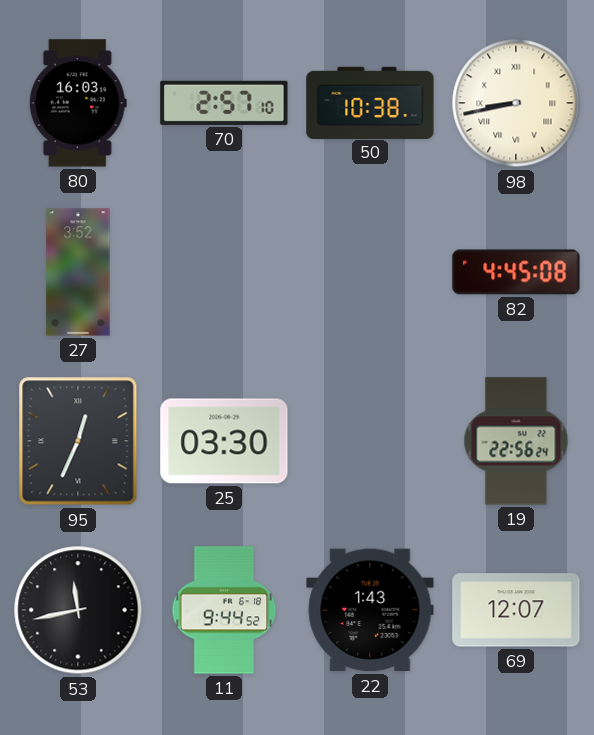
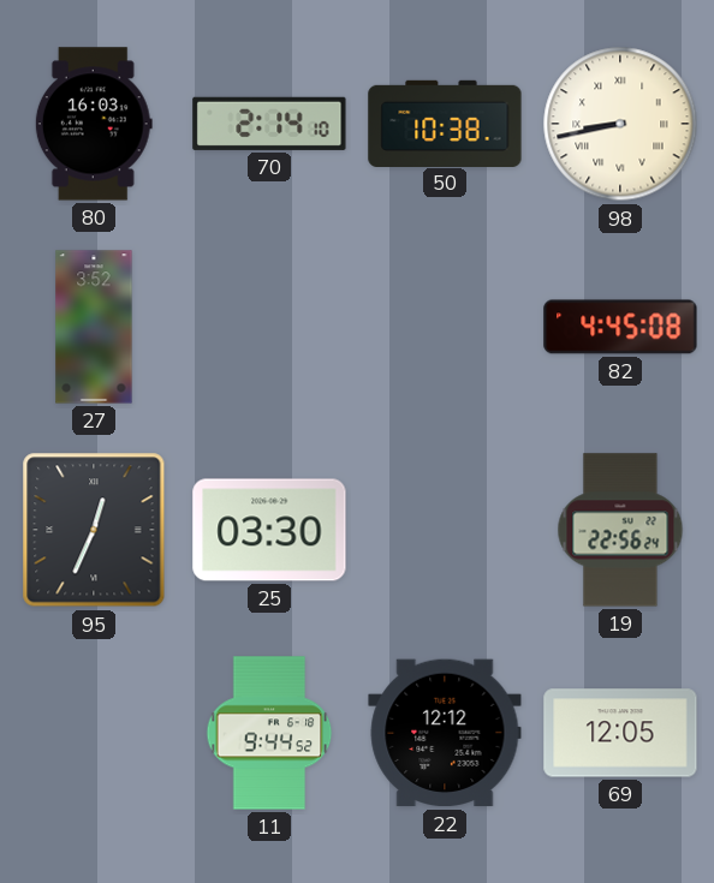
70: 2:57 -> 2:14 (269, 124)
53: 11:43 -> none (78, 610)
22: 1:43 -> 12:12 (445, 733)
69: 12:07 -> 12:05 (620, 733)
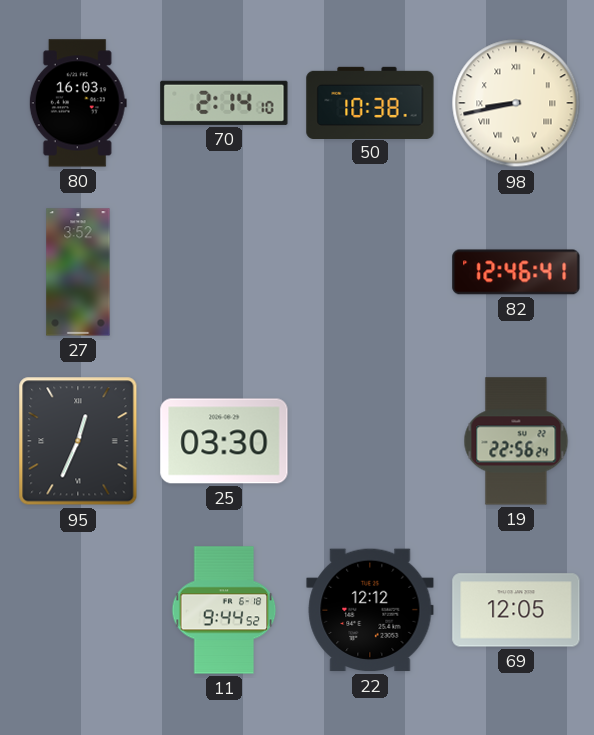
82: 4:45 -> 12:46 (516, 272)
